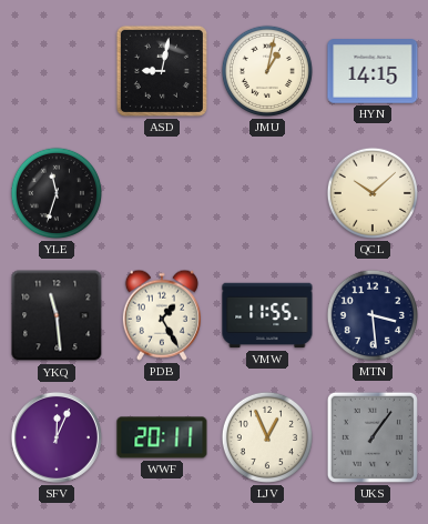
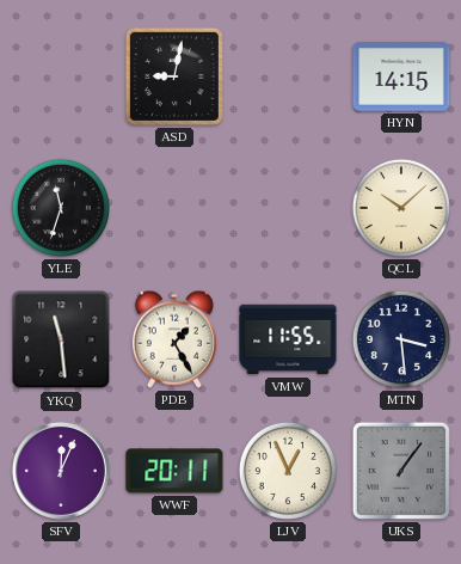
JMU: 1:02 -> none (267, 71)
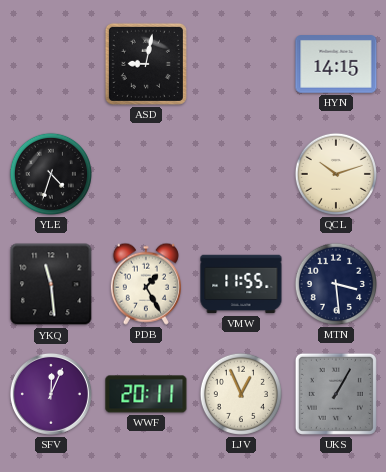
YLE: 11:33 -> 4:33 (51, 174)
QCL: 10:08 -> 10:12 (336, 174)
UKS: 1:06 -> 1:05 (336, 394)
